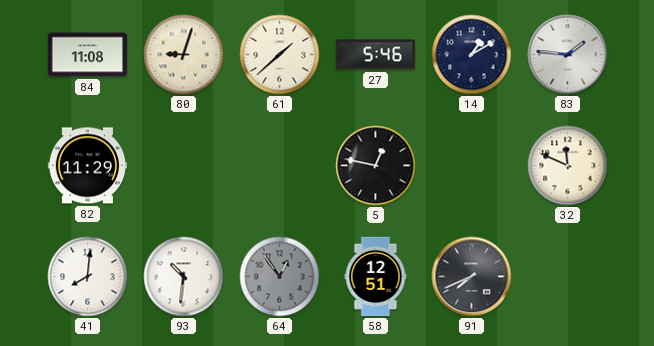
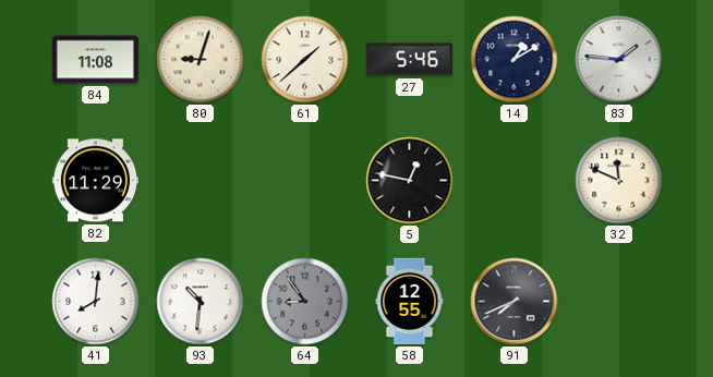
64: 12:54 -> 8:54 (305, 302)
58: 12:51 -> 12:55 (410, 302)
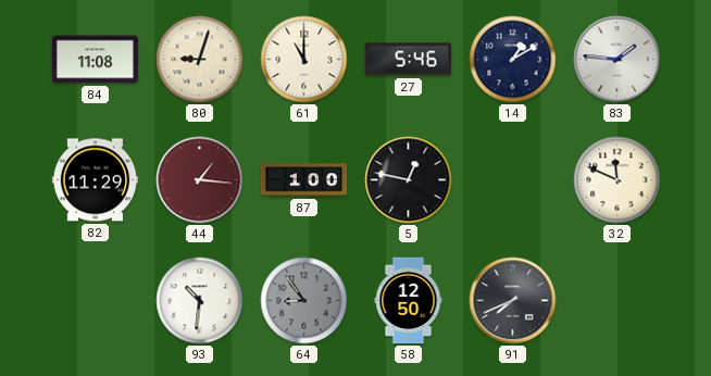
61: 1:38 -> 11:00 (304, 60)
44: none -> 1:16 (200, 180)
87: none -> 1:00 (304, 180)
41: 8:01 -> none (96, 302)
58: 12:55 -> 12:50 (409, 301)
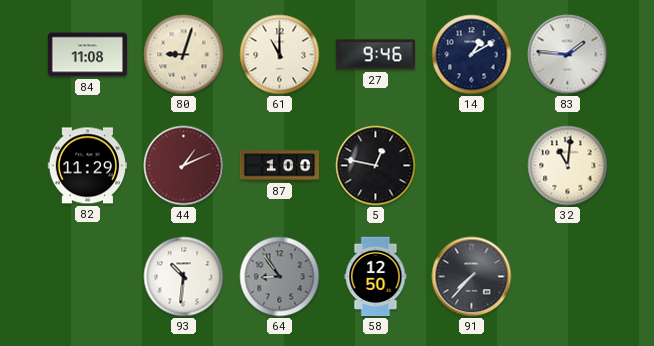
27: 5:46 -> 9:46 (375, 55)
44: 1:16 -> 1:11 (184, 166)
32: 11:49 -> 11:01 (568, 166)
91: 7:41 -> 7:37 (472, 277)
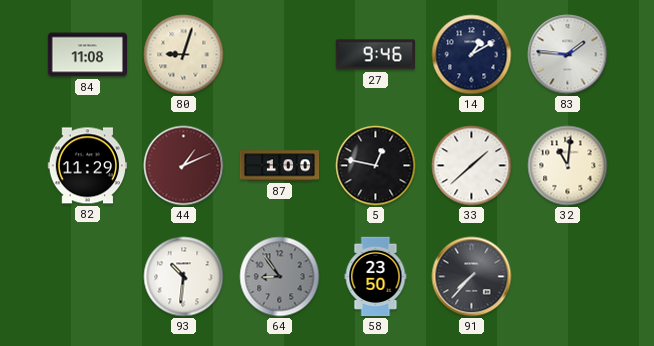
61: 11:00 -> none (280, 55)
33: none -> 1:38 (472, 166)
58: 12:50 -> 23:50 (376, 277)
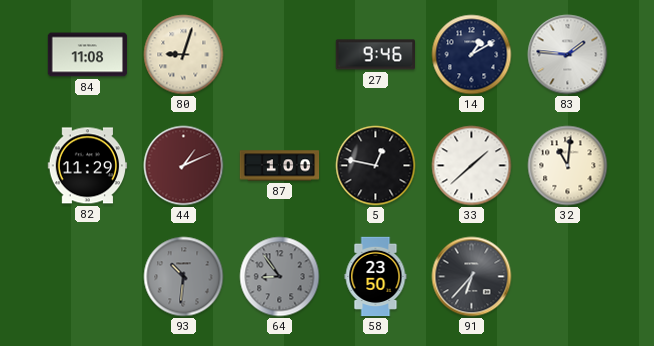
93 dial: white -> grey (184, 277)
91: 7:37 -> 6:37 (472, 277)
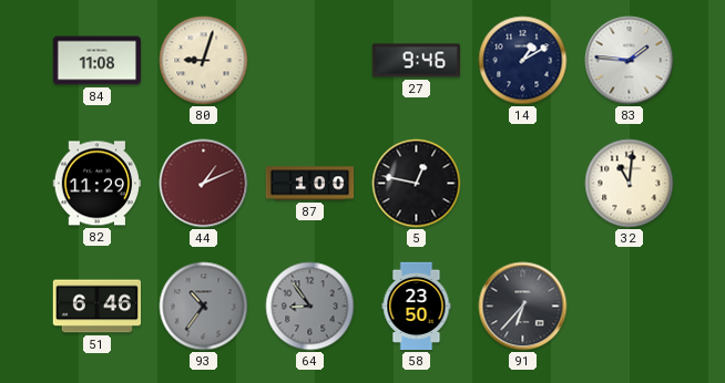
33: 1:38 -> none (472, 166)
51: none -> 6:46 (98, 307)
93: 10:31 -> 10:36 (204, 307)
